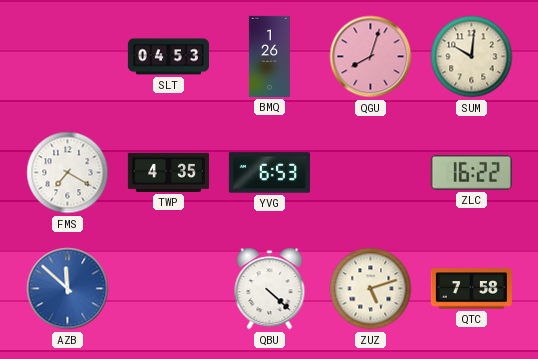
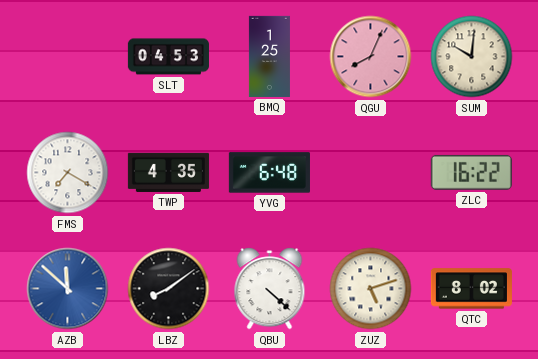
BMQ: 1:26 -> 1:25 (269, 56)
QGU: 8:03 -> 8:04 (371, 57)
YVG: 6:53 -> 6:48 (269, 173)
LBZ: none -> 8:09 (169, 289)
QTC: 7:58 -> 8:02 (471, 289)
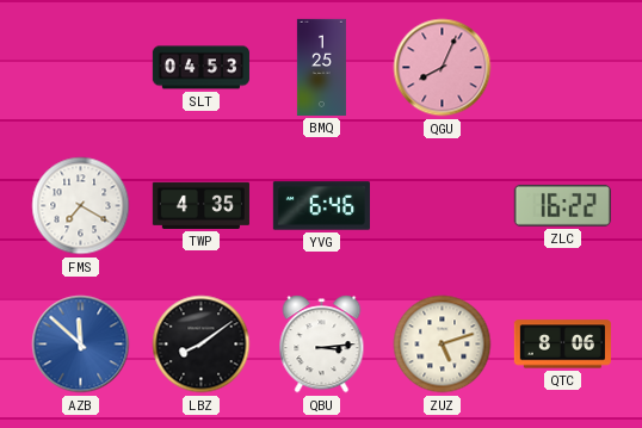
SUM: 10:01 -> none (472, 57)
YVG: 6:48 -> 6:46 (321, 206)
QBU: 4:22 -> 3:14 (322, 345)
QTC: 8:02 -> 8:06 (562, 345)
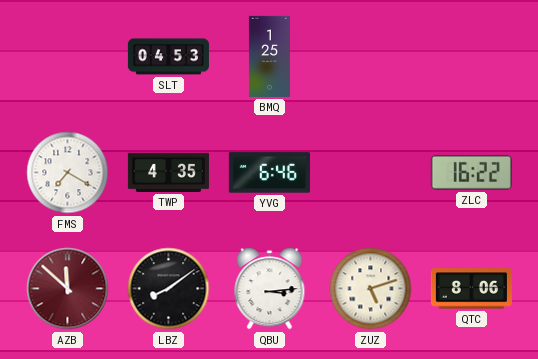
QGU: 8:04 -> none (443, 68)
AZB dial: blue -> burgundy (68, 289)
